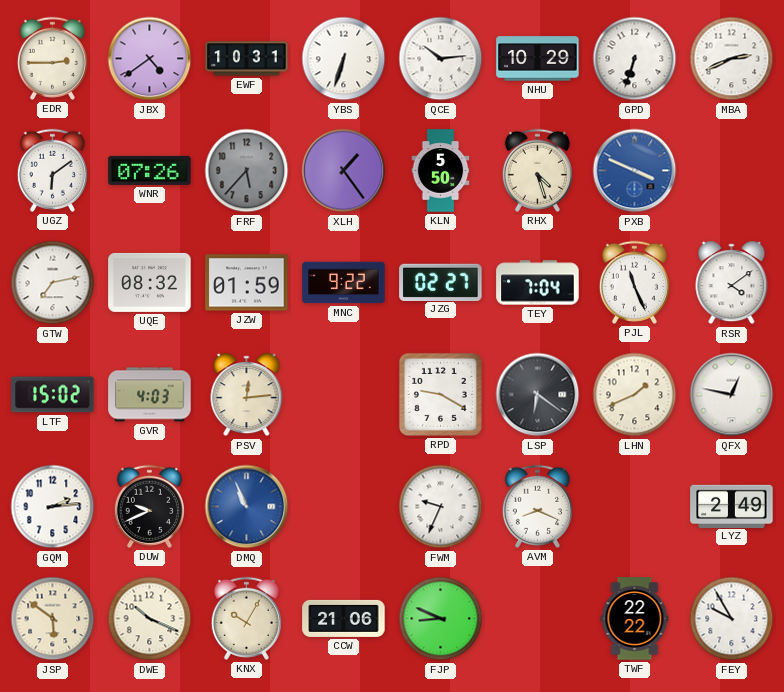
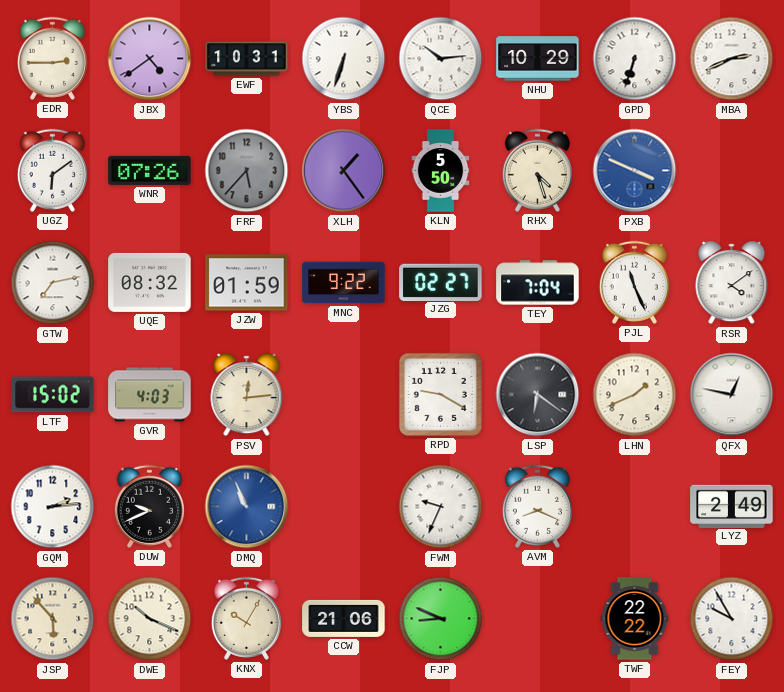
JSP: 5:51 -> 5:53 (53, 619)
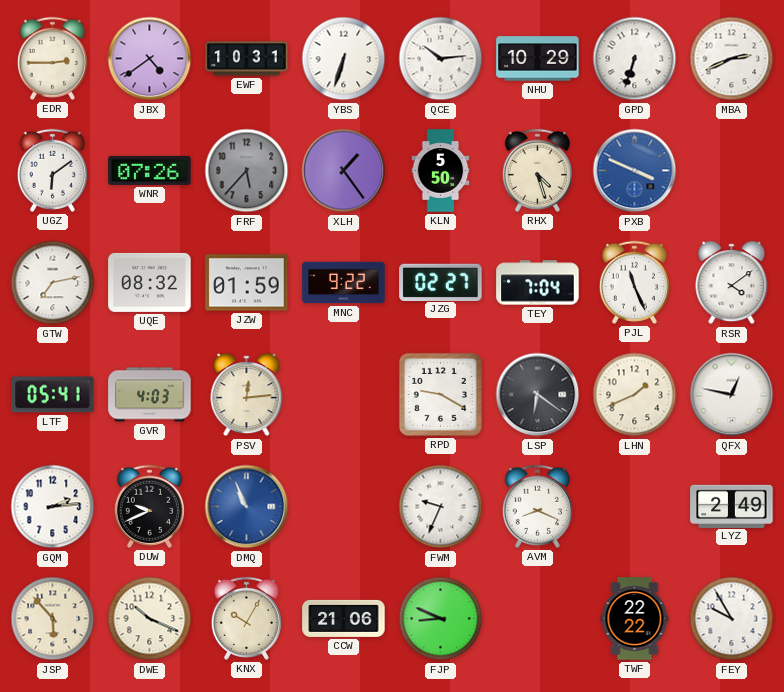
LTF: 15:02 -> 05:41 (53, 395)
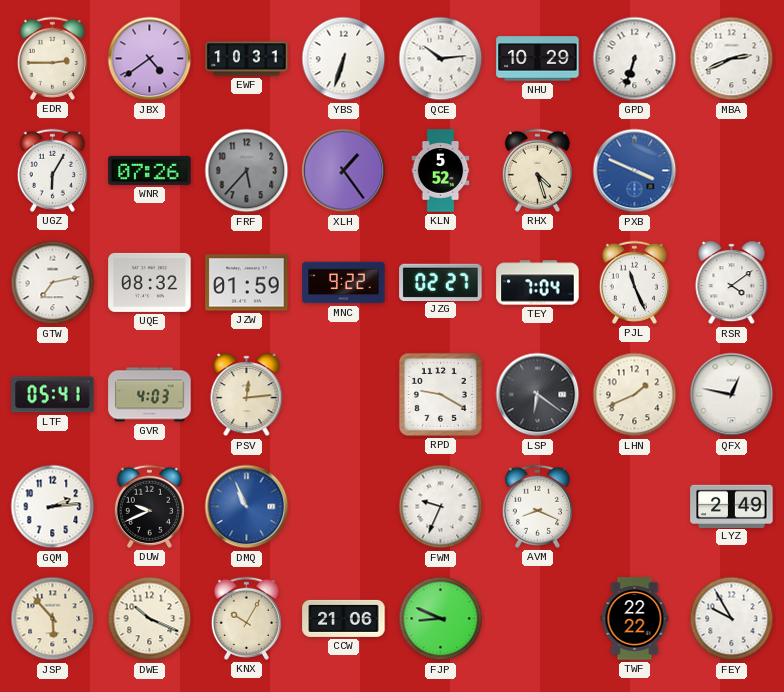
UGZ: 6:09 -> 6:05 (52, 170)
KLN: 5:50 -> 5:52 (441, 171)
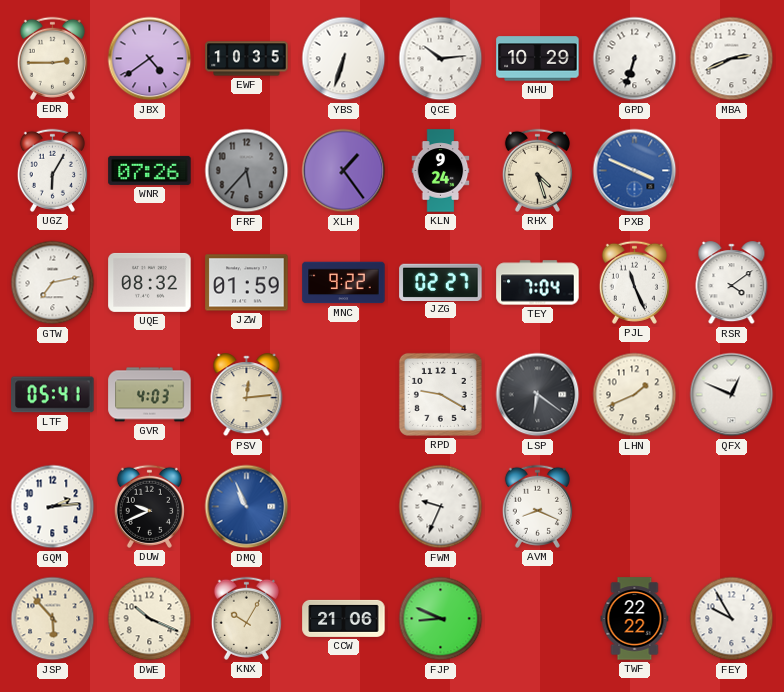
EWF: 10:31 -> 10:35 (247, 59)
KLN: 5:52 -> 9:24 (441, 171)
QFX: 12:47 -> 12:49 (732, 395)
LYZ: 2:49 -> none (732, 506)
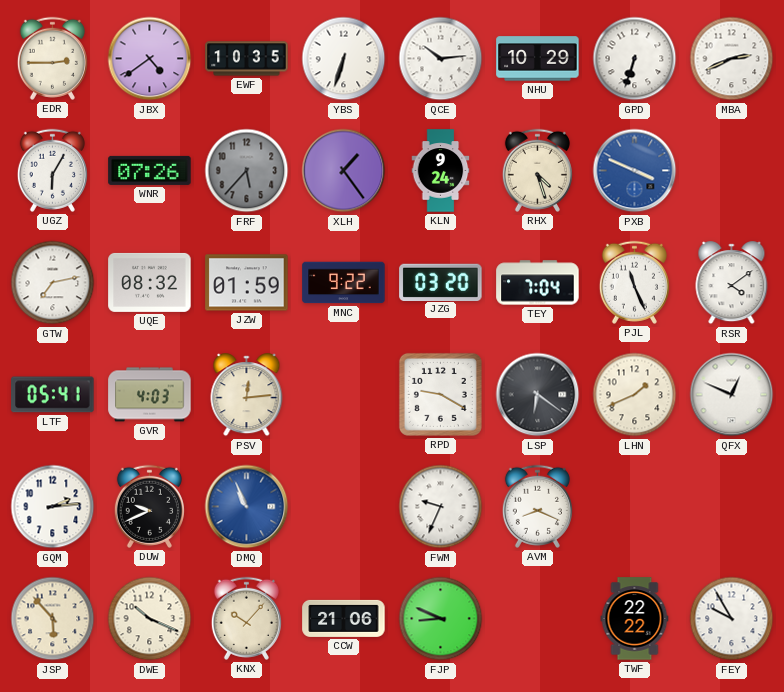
JZG: 02:27 -> 03:20 (441, 282)
KNX: 10:05 -> 10:07 (246, 618)
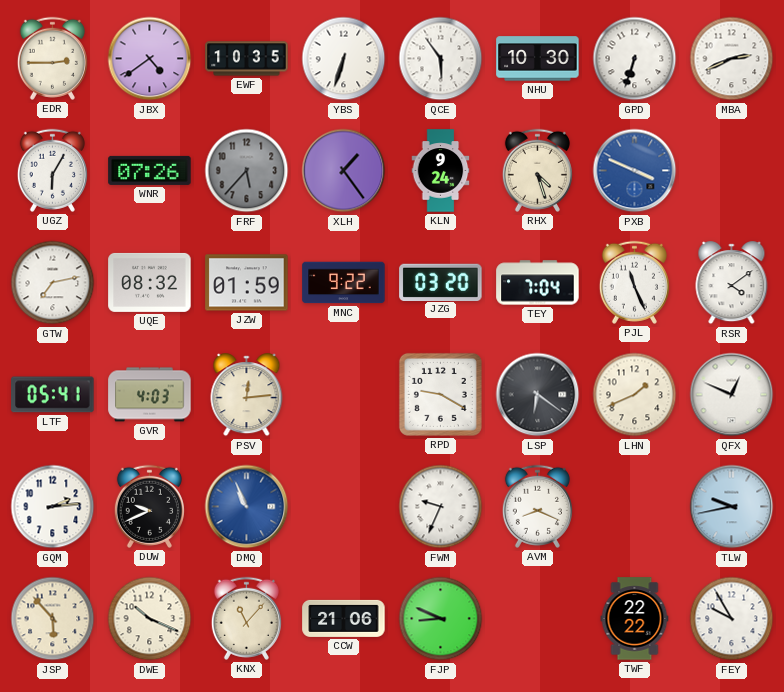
QCE: 10:14 -> 5:54 (441, 59)
NHU: 10:29 -> 10:30 (538, 59)
TLW: none -> 9:43 (732, 507)
KNX: 10:07 -> 11:07 (246, 618)
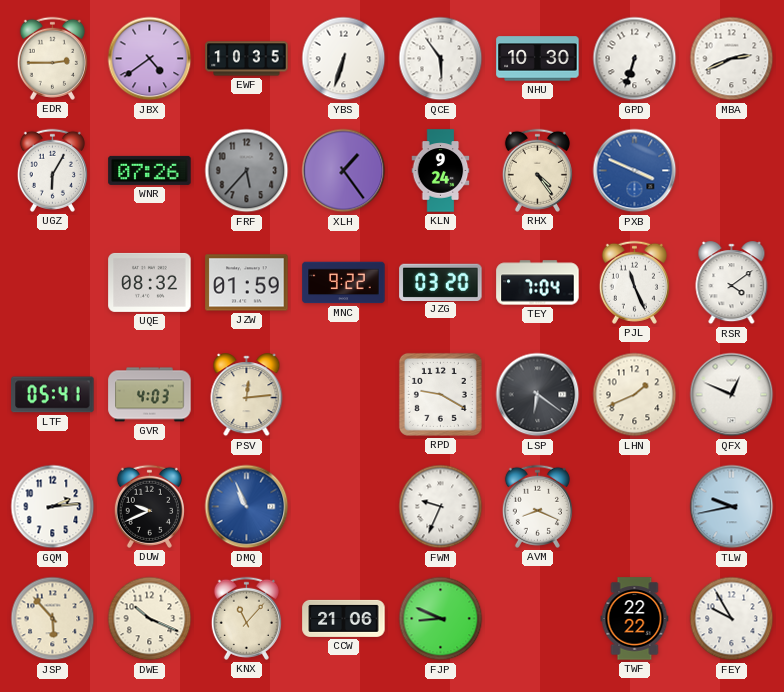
RHX: 4:27 -> 4:24 (537, 170)
GTW: 7:13 -> none (53, 283)
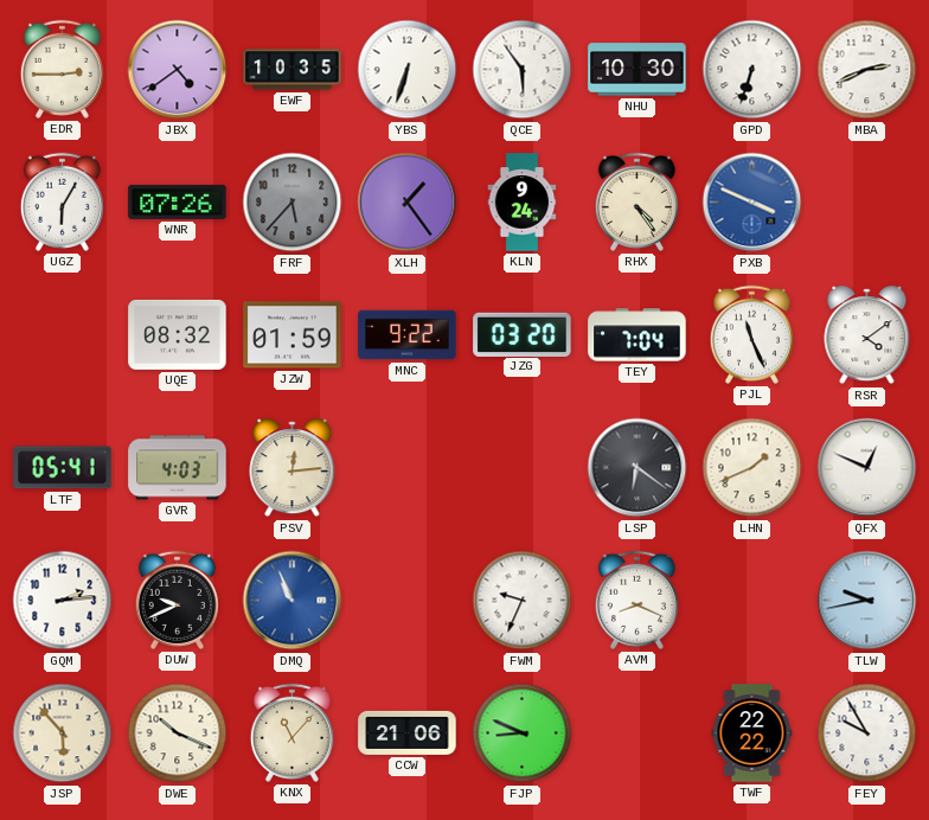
RPD: 9:20 -> none (440, 394)
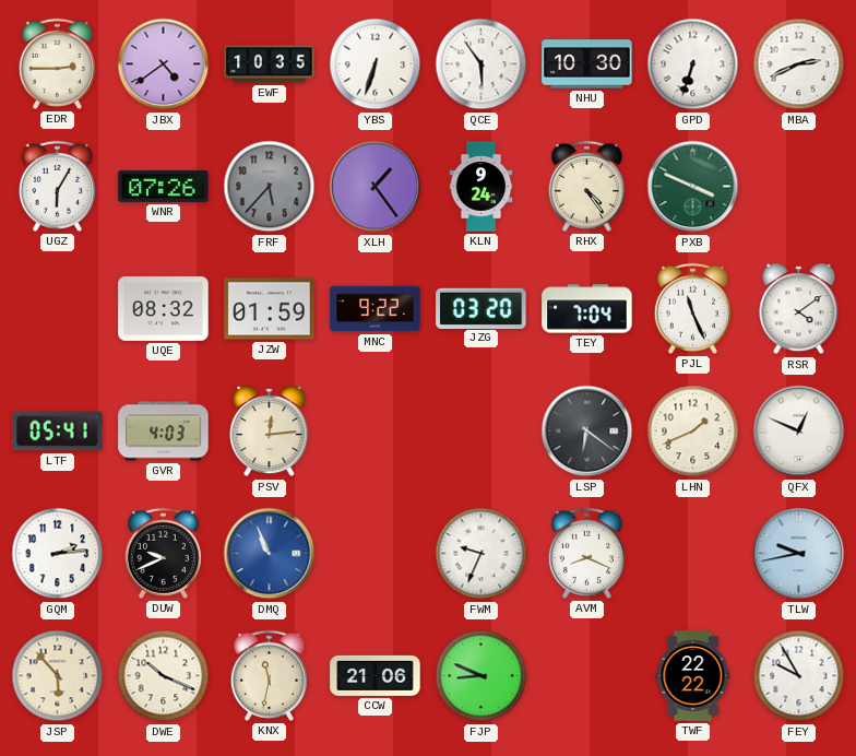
PXB dial: blue -> green (693, 187)
KNX: 11:07 -> 11:32 (269, 675)
